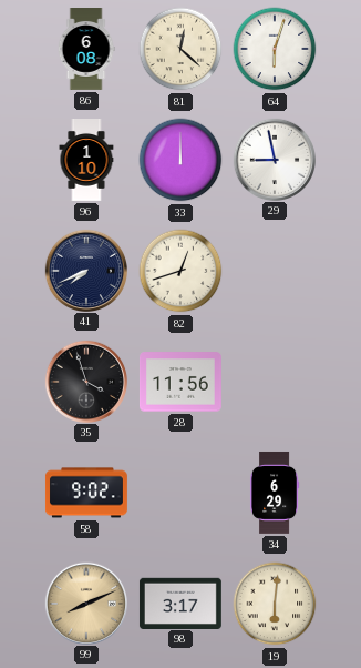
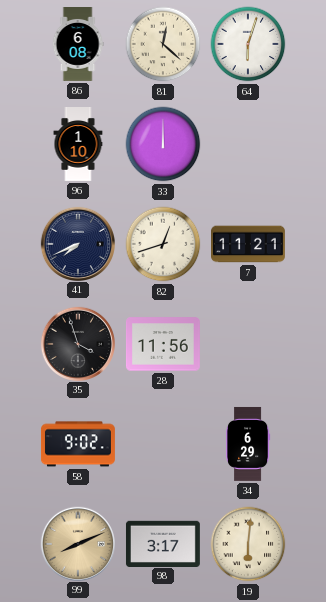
29: 8:58 -> none (274, 159)
7: none -> 11:21 (249, 244)
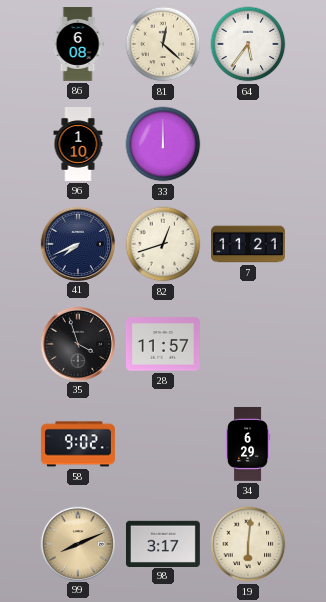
64: 6:03 -> 5:36 (248, 44)
28: 11:56 -> 11:57 (163, 344)
